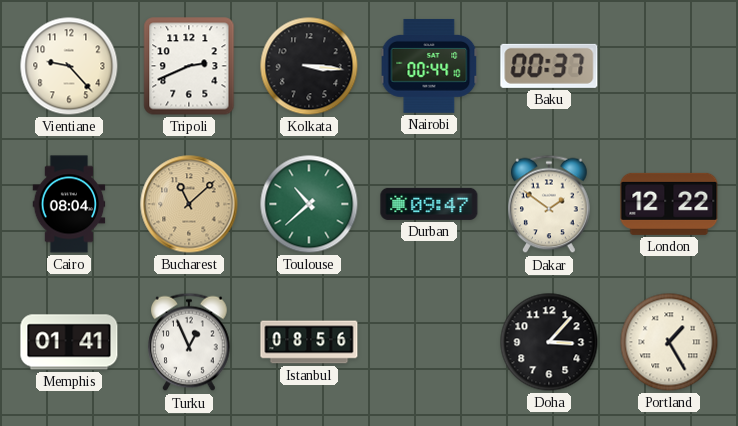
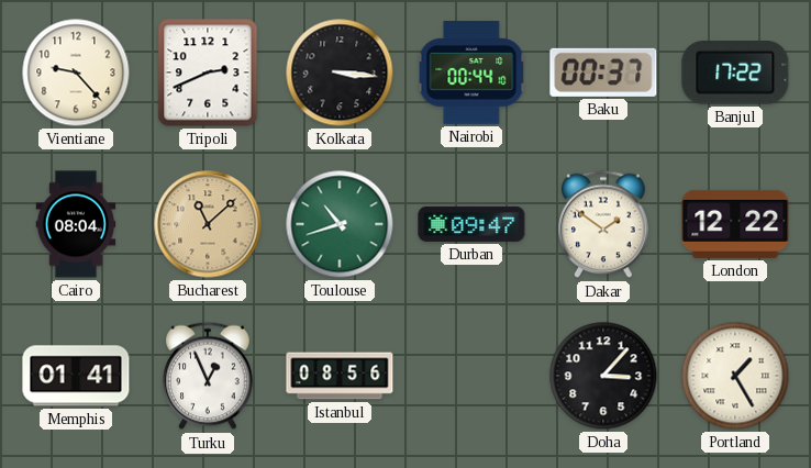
Banjul: none -> 17:22 (735, 74)
Toulouse: 10:38 -> 10:42 (340, 224)
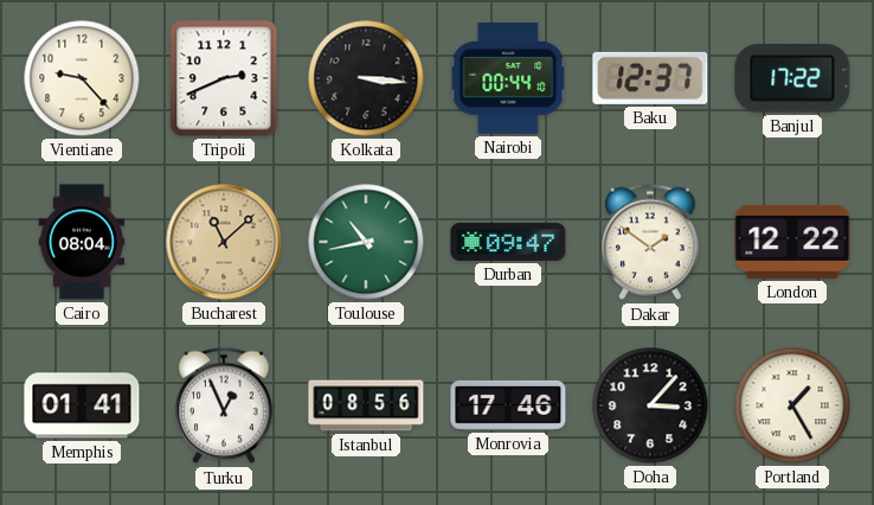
Baku: 00:37 -> 12:37 (650, 78)
Toulouse: 10:42 -> 10:43 (366, 242)
Monrovia: none -> 17:46 (508, 405)
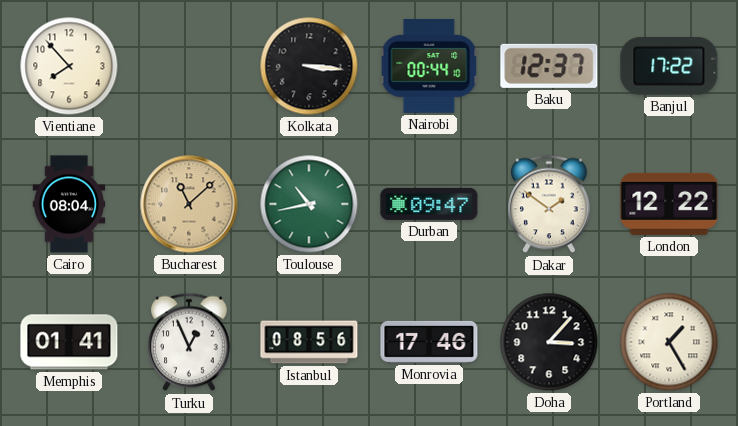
Vientiane: 9:23 -> 7:53 (69, 66)
Tripoli: 2:41 -> none (224, 78)
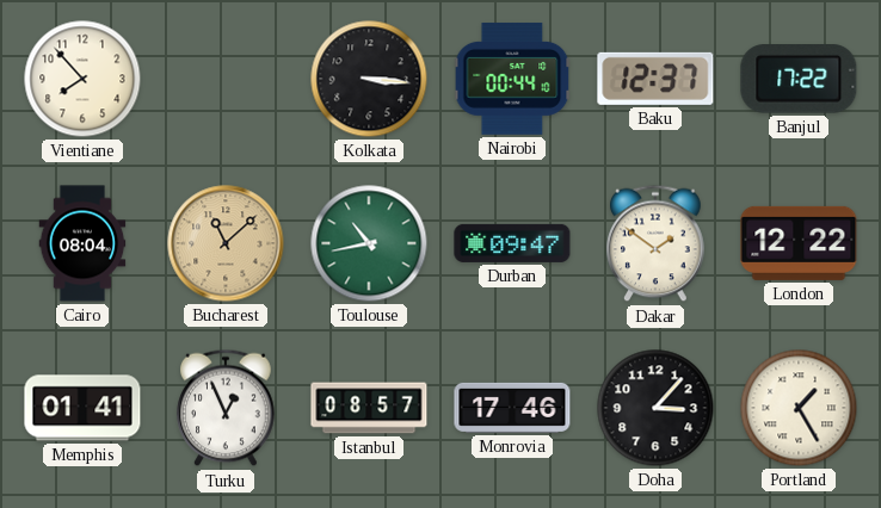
Istanbul: 08:56 -> 08:57 (369, 408)
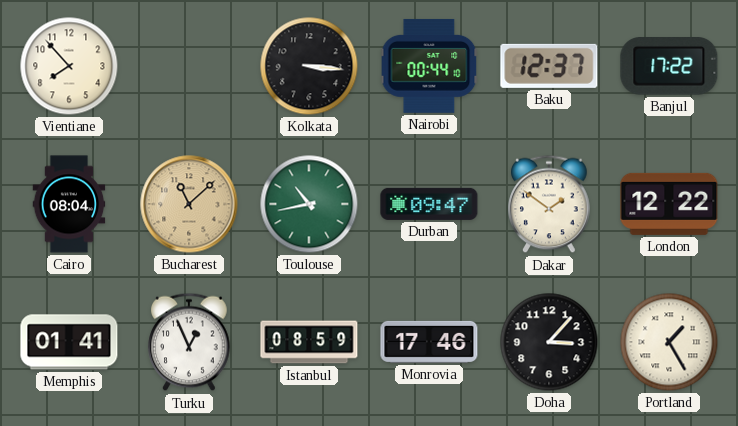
Istanbul: 08:57 -> 08:59 (309, 342)
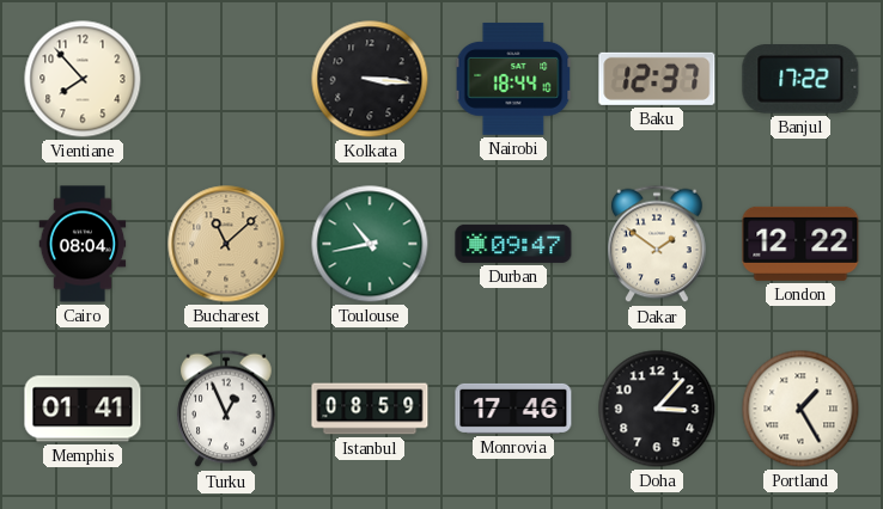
Nairobi: 00:44 -> 18:44 (513, 79)
